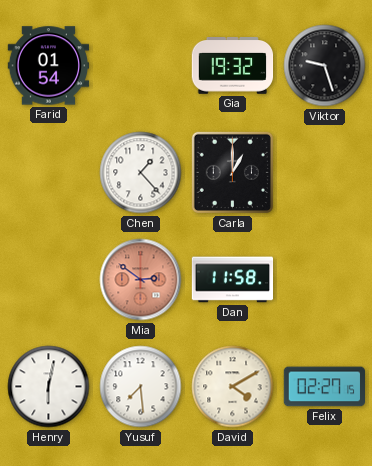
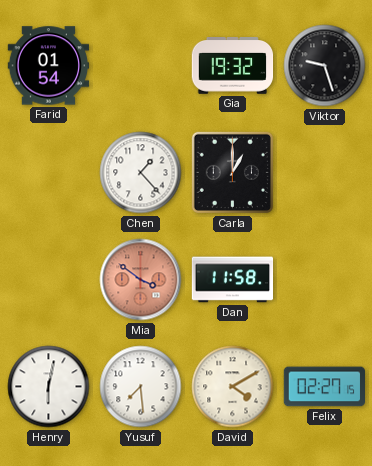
Mia: 2:51 -> 3:51 (141, 280)
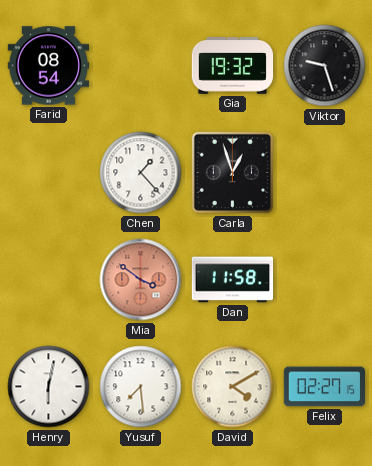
Farid: 01:54 -> 08:54 (49, 66)
Carla: 1:00 -> 12:57 (232, 172)
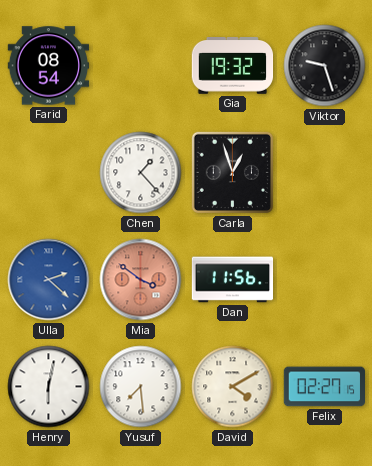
Ulla: none -> 2:22 (49, 280)
Dan: 11:58 -> 11:56 (233, 280)
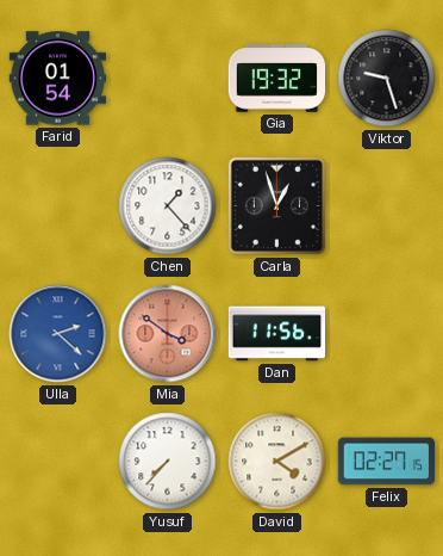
Farid: 08:54 -> 01:54 (58, 79)
Henry: 6:02 -> none (49, 387)
Yusuf: 7:29 -> 7:37 (168, 462)
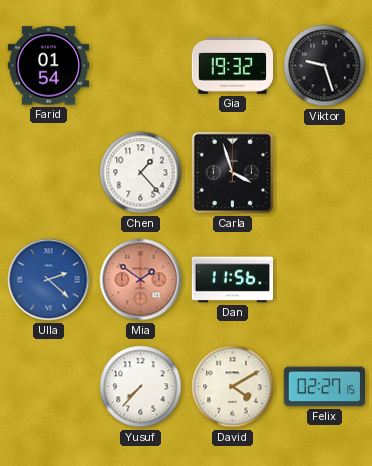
Carla: 12:57 -> 3:57 (232, 172)
Mia: 3:51 -> 1:51 (141, 280)
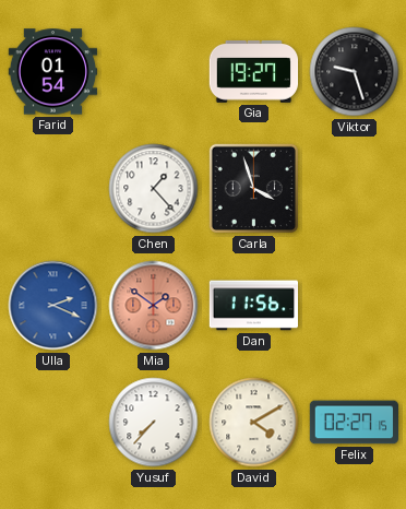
Gia: 19:32 -> 19:27 (254, 72)
Ulla: 2:22 -> 2:19 (53, 306)
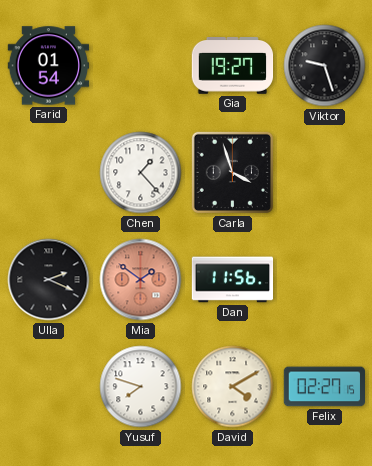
Ulla dial: blue -> black (49, 280)
Yusuf: 7:37 -> 7:48 (141, 387)
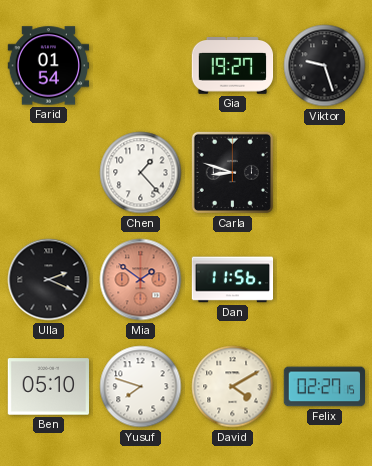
Carla: 3:57 -> 8:48 (232, 172)
Ben: none -> 05:10 (49, 387)
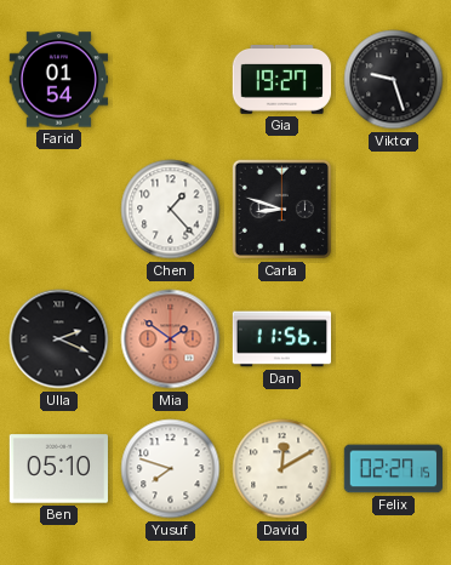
David: 4:10 -> 12:10 (282, 469)
